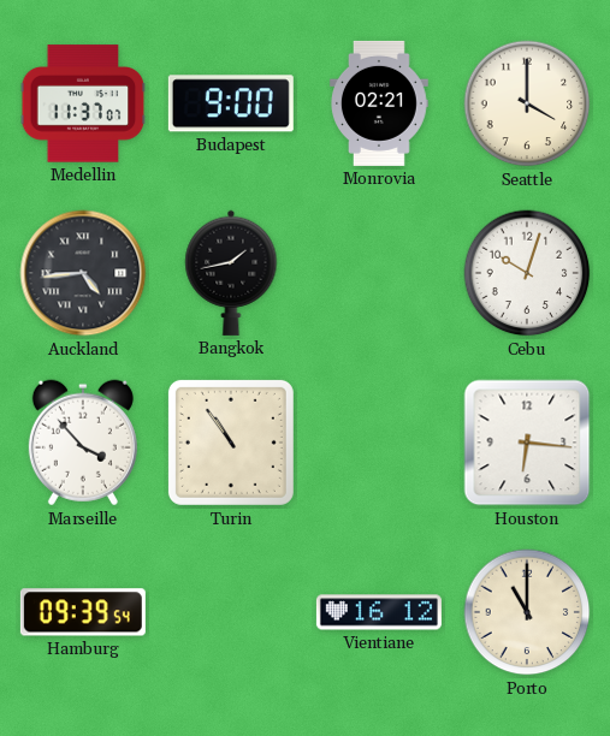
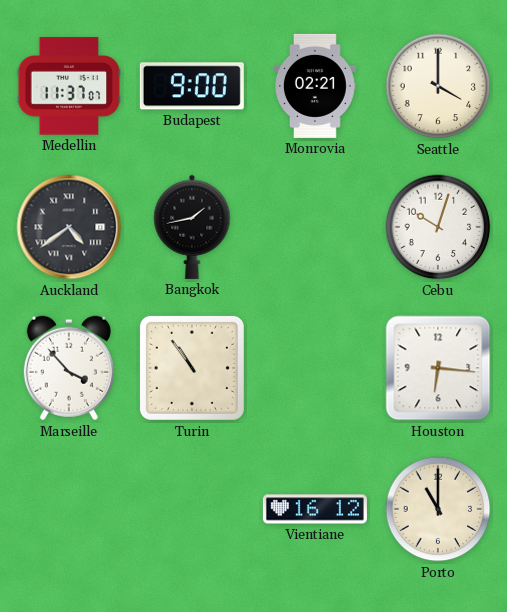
Auckland: 4:44 -> 4:39 (69, 227)
Hamburg: 09:39 -> none (83, 612)
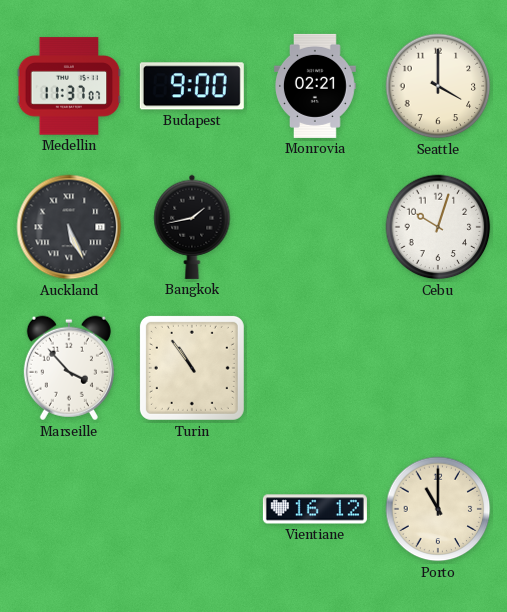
Auckland: 4:39 -> 5:26 (69, 227)
Houston: 6:16 -> none (438, 368)
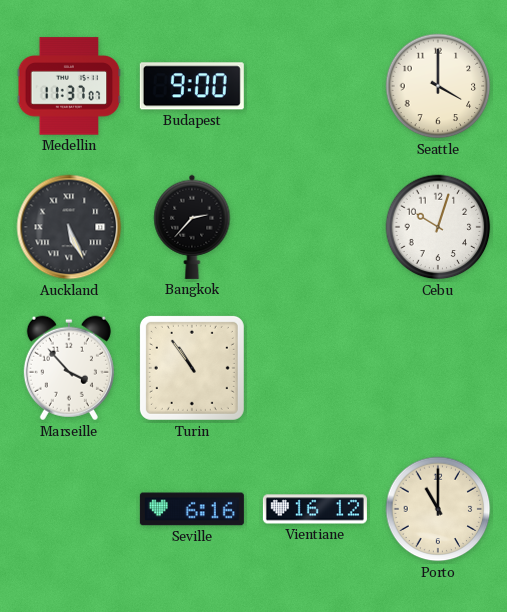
Monrovia: 02:21 -> none (316, 86)
Bangkok: 1:43 -> 2:37 (192, 227)
Seville: none -> 6:16 (192, 509)
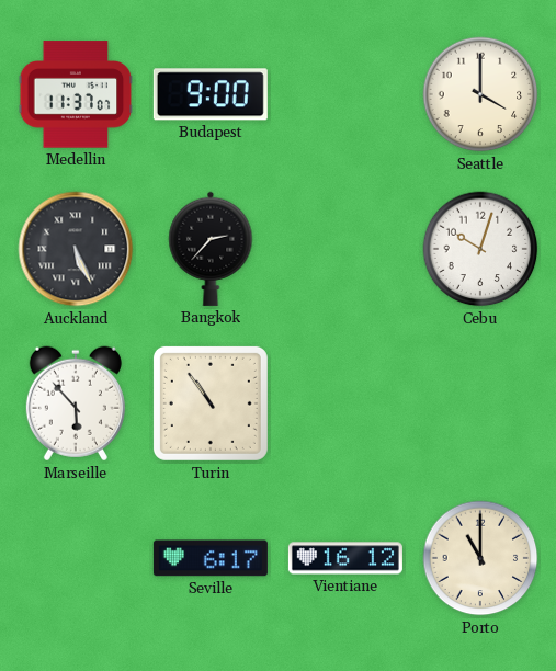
Marseille: 3:53 -> 5:53 (76, 403)
Seville: 6:16 -> 6:17 (211, 558)
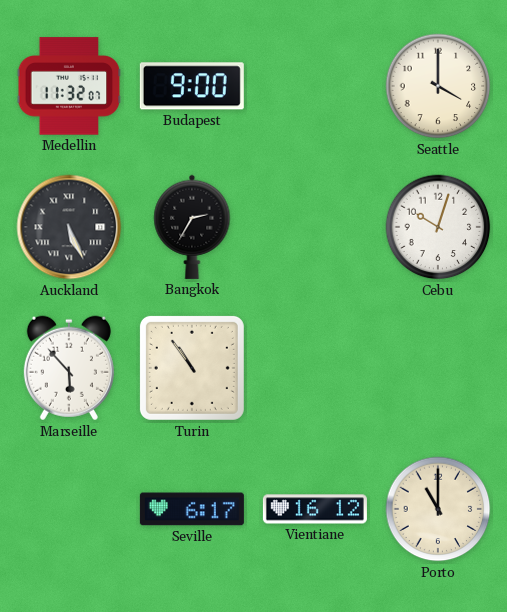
Medellin: 11:37 -> 11:32 (69, 86)
Bangkok: 2:37 -> 2:35 (192, 227)
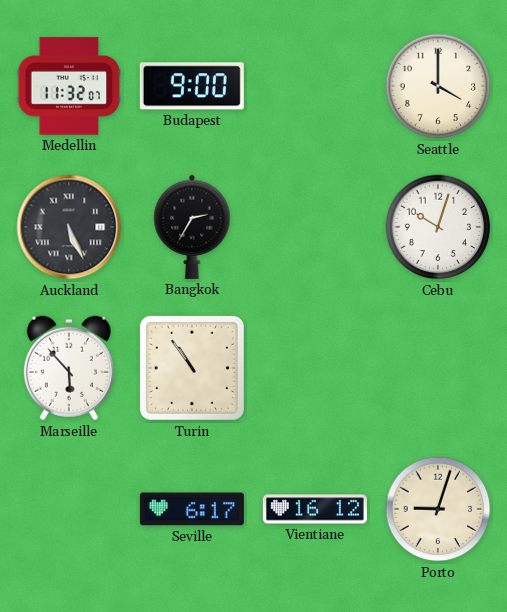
Porto: 11:00 -> 9:03 (438, 509)
